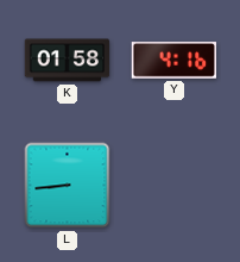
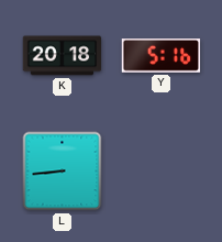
K: 01:58 -> 20:18 (63, 56)
Y: 4:16 -> 5:16 (162, 56)
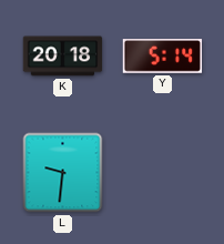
Y: 5:16 -> 5:14 (163, 57)
L: 8:44 -> 9:31 (63, 173)
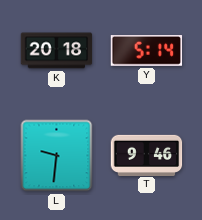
T: none -> 9:46 (147, 155)
